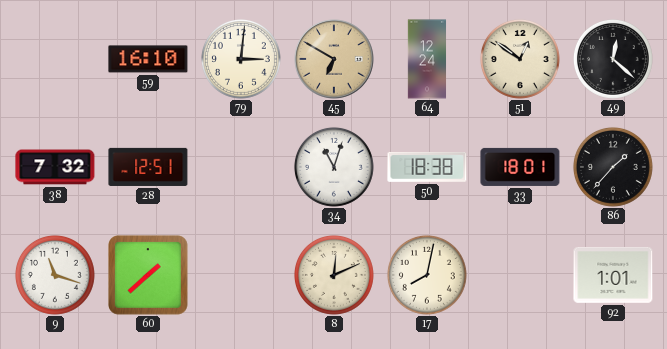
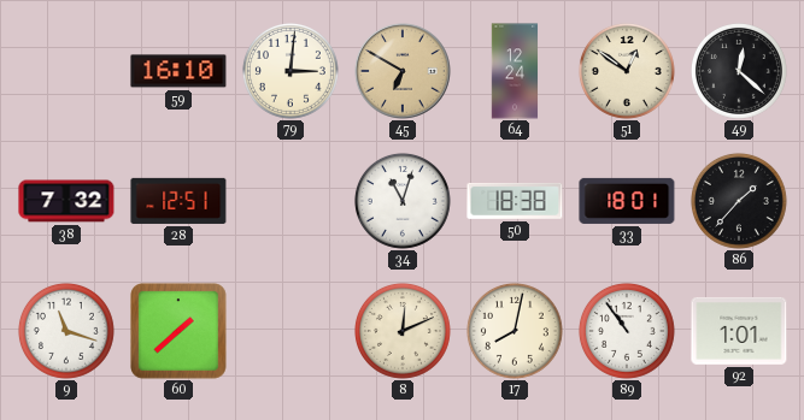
89: none -> 10:54 (627, 331)
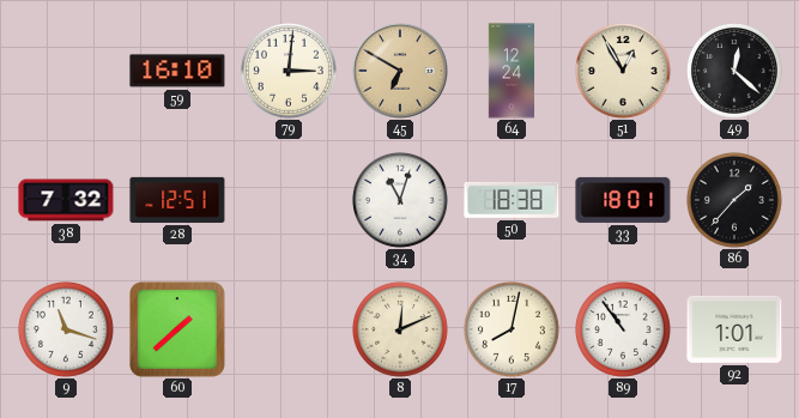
51: 12:51 -> 12:55 (623, 71)
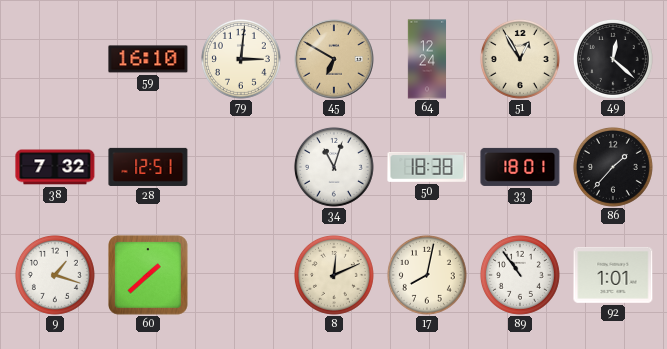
9: 11:18 -> 1:18 (55, 275)
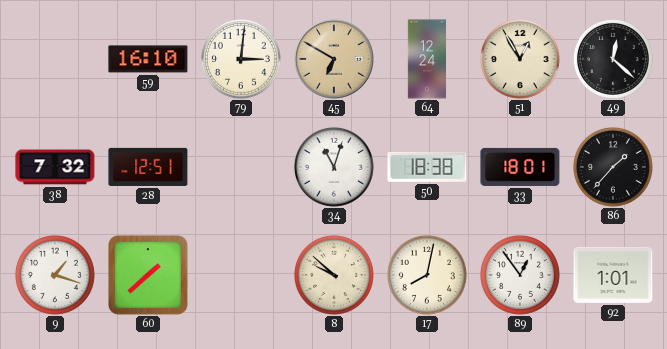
8: 12:11 -> 9:52 (334, 275)
89: 10:54 -> 12:54 (520, 275)
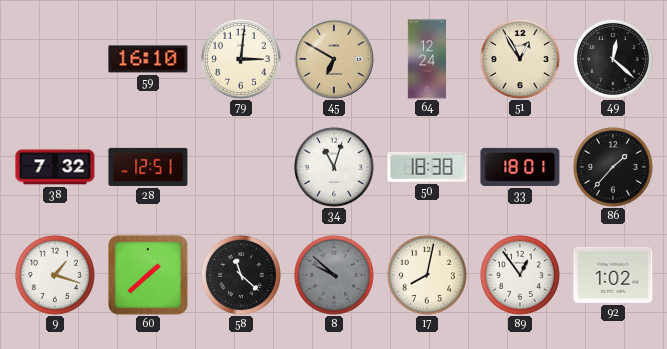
58: none -> 11:22 (241, 275)
8 dial: cream -> grey (334, 275)
92: 1:01 -> 1:02 (613, 275)
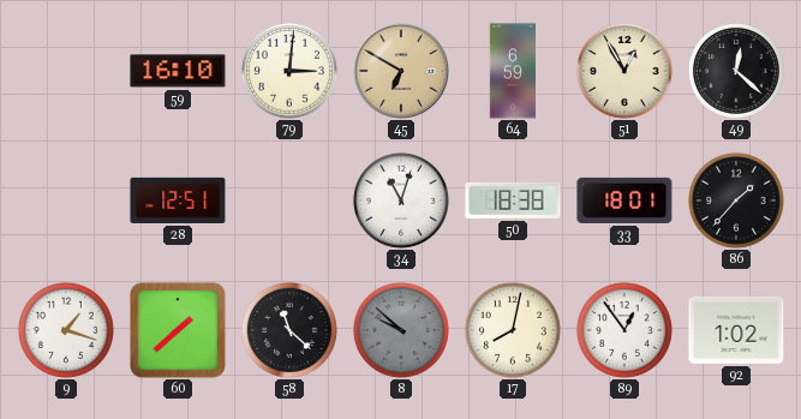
64: 12:24 -> 6:59 (513, 71)
38: 7:32 -> none (55, 167)
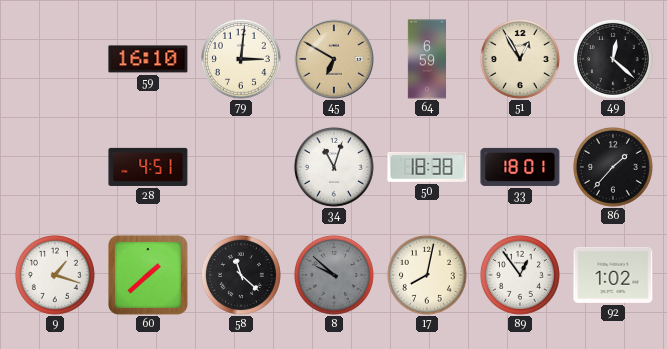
28: 12:51 -> 4:51 (148, 167)
